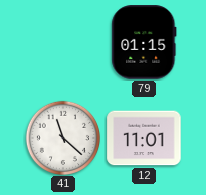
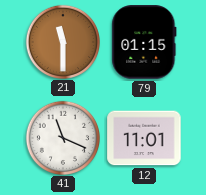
21: none -> 11:30 (62, 41)
41: 11:22 -> 11:19 (62, 137)
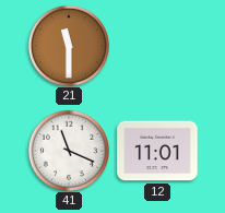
79: 01:15 -> none (144, 42)
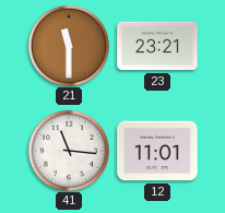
23: none -> 23:21 (157, 46)
41: 11:19 -> 11:16 (68, 150)
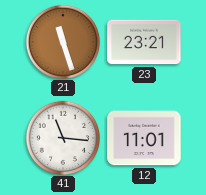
21: 11:30 -> 11:27 (62, 41)
